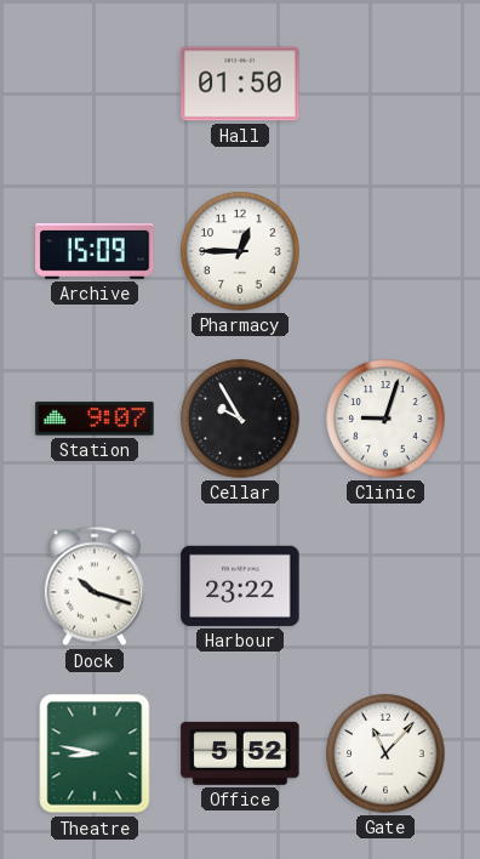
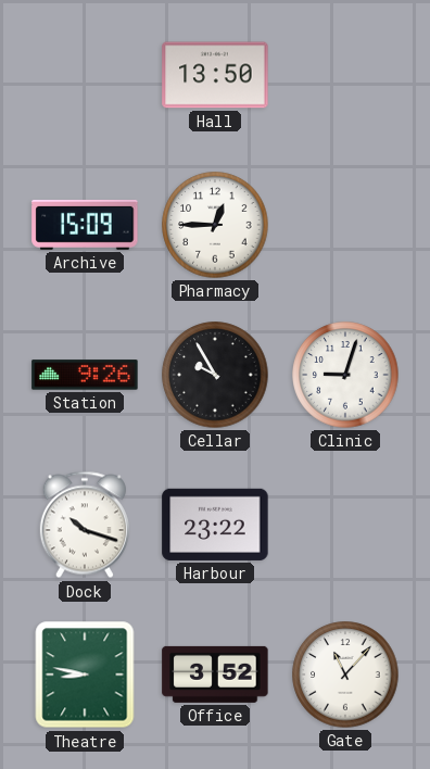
Hall: 01:50 -> 13:50 (215, 75)
Station: 9:07 -> 9:26 (85, 375)
Office: 5:52 -> 3:52 (215, 675)
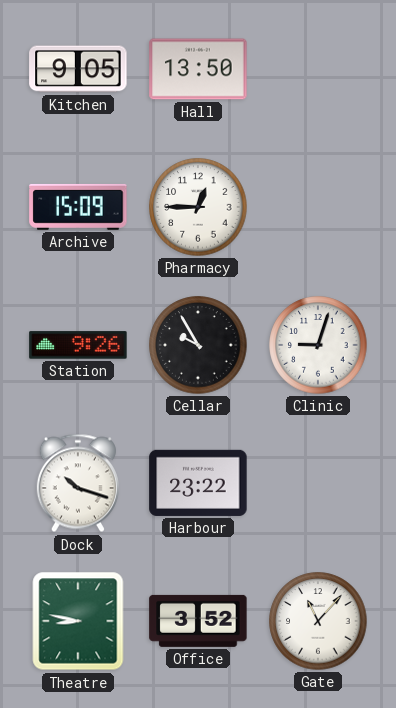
Kitchen: none -> 9:05 (78, 69)
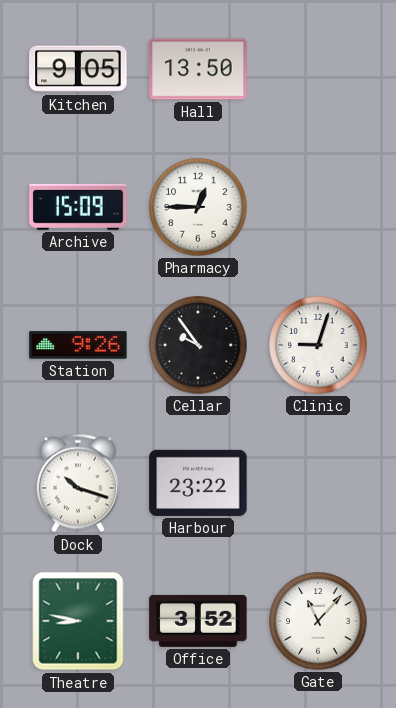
Cellar: 9:55 -> 9:54 (198, 345)
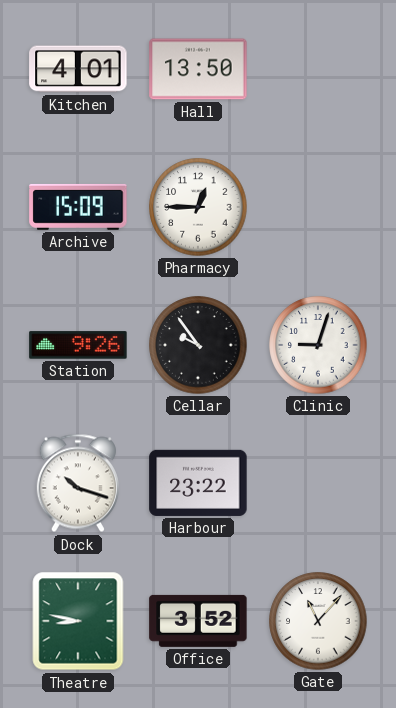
Kitchen: 9:05 -> 4:01 (78, 69)
